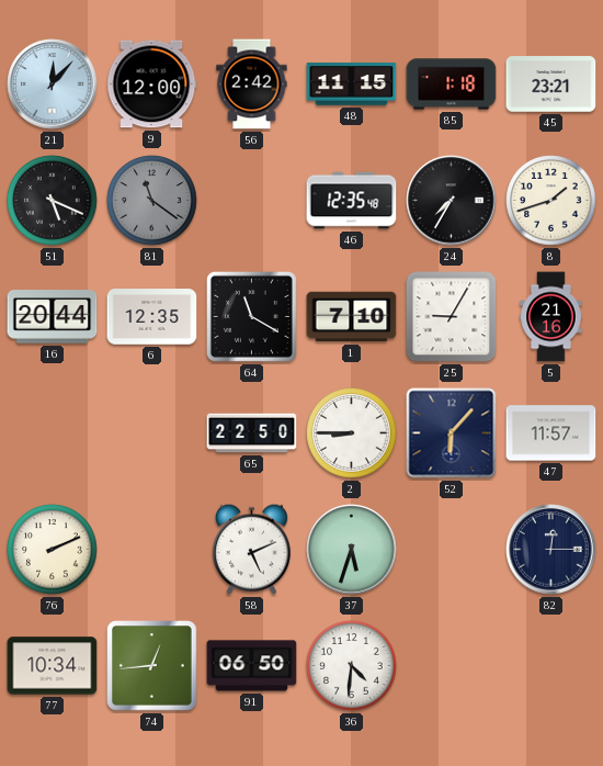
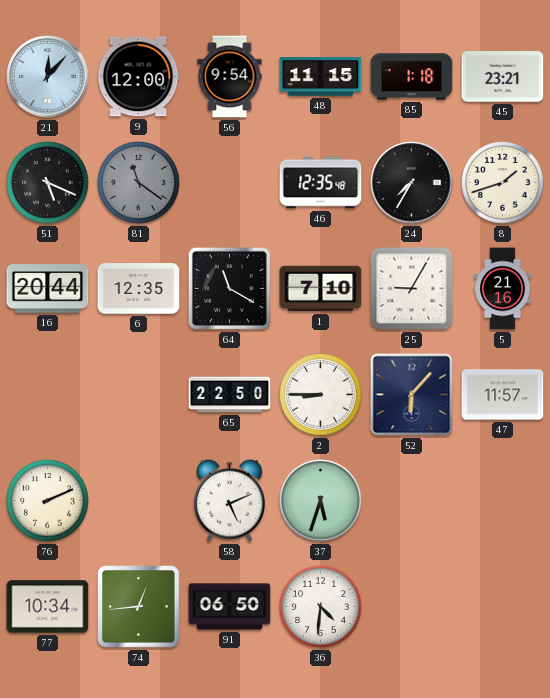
56: 2:42 -> 9:54 (230, 77)
82: 12:15 -> none (551, 550)
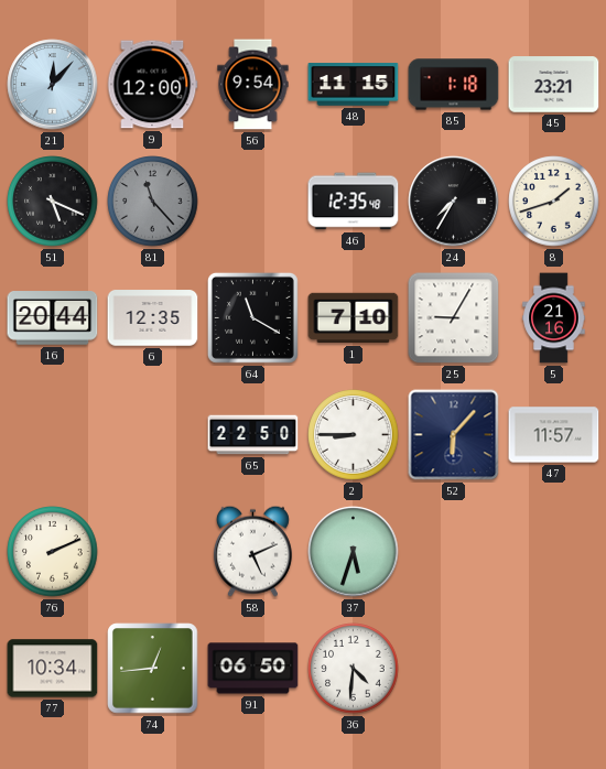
81: 11:21 -> 11:23 (153, 202)
